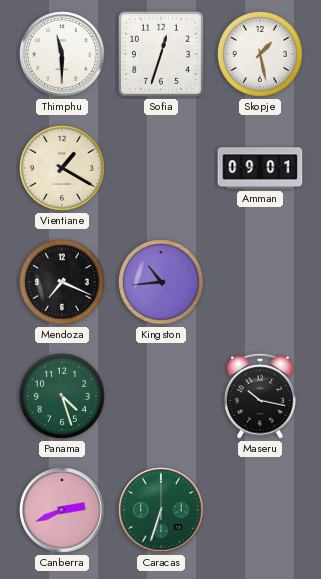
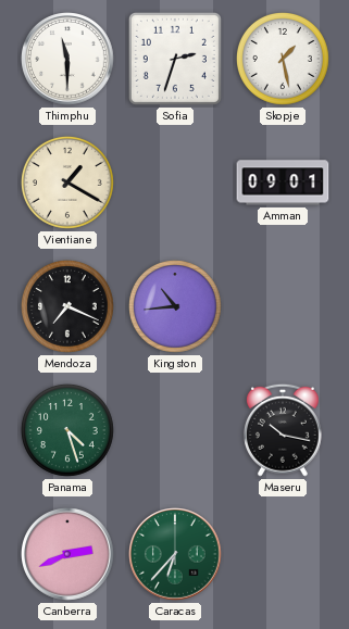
Sofia: 12:33 -> 2:33 (175, 59)
Caracas: 6:33 -> 6:37 (175, 554)
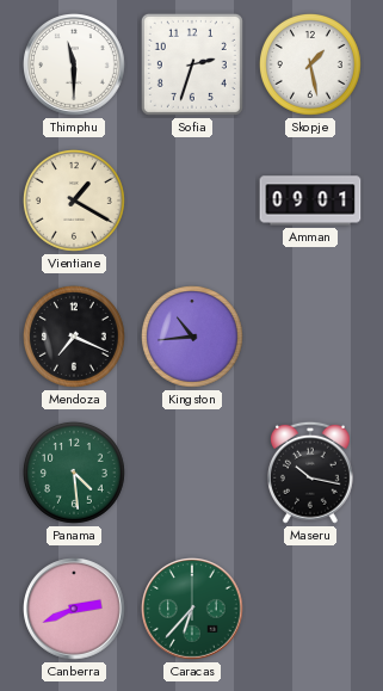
Panama: 4:27 -> 4:29 (74, 473)
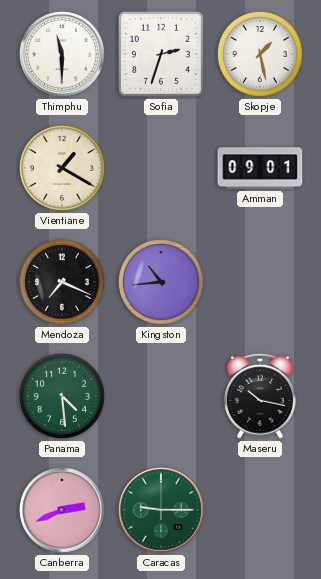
Caracas: 6:37 -> 9:15 (161, 510)
